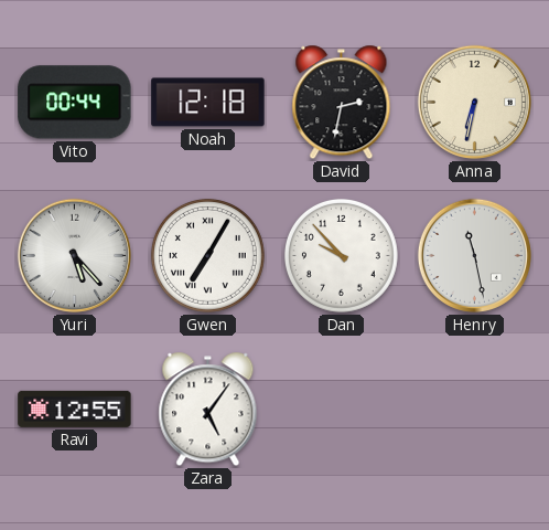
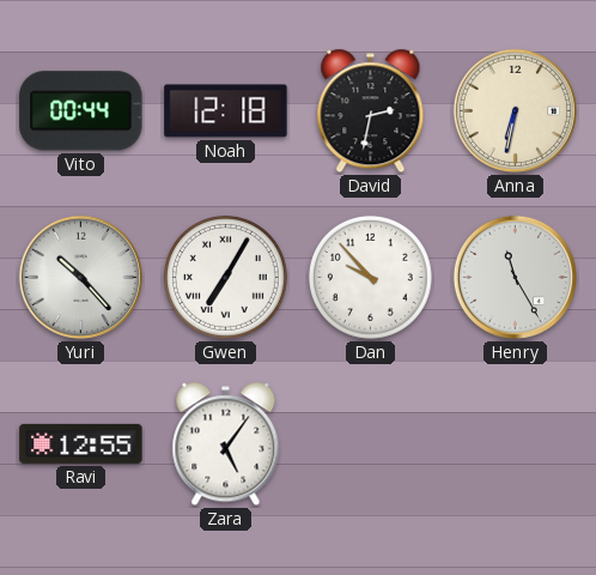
Yuri: 5:23 -> 10:23 (80, 277)
Henry: 11:28 -> 11:25 (515, 277)
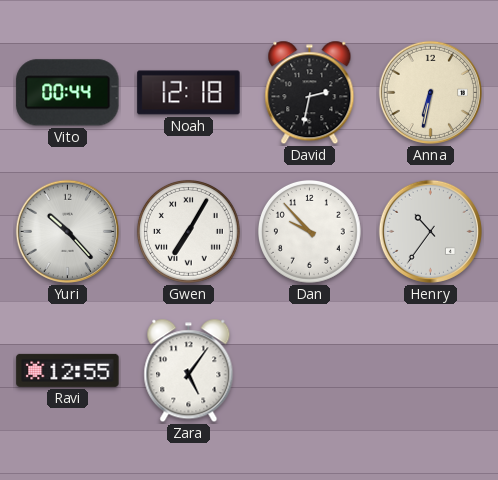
Henry: 11:25 -> 10:36 (430, 231)
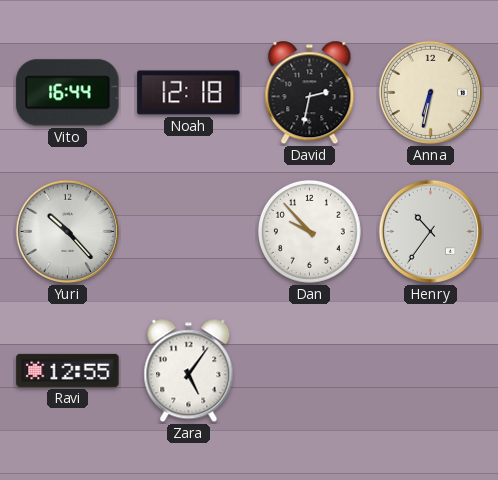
Vito: 00:44 -> 16:44 (68, 93)
Gwen: 7:05 -> none (188, 231)
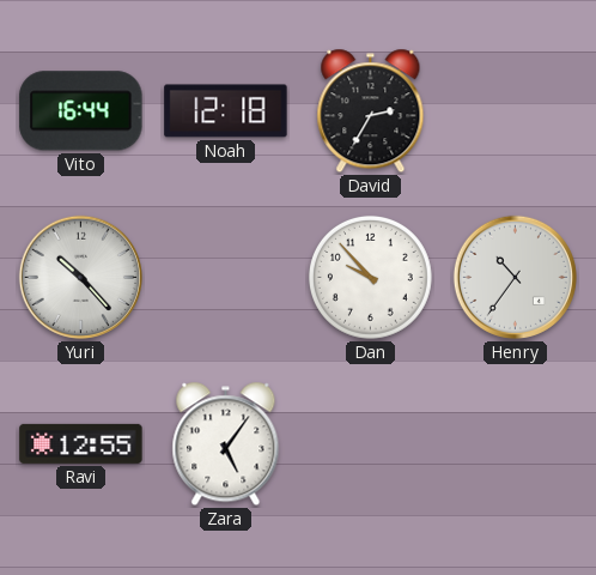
David: 2:32 -> 2:35 (371, 111)
Anna: 6:32 -> none (430, 92)
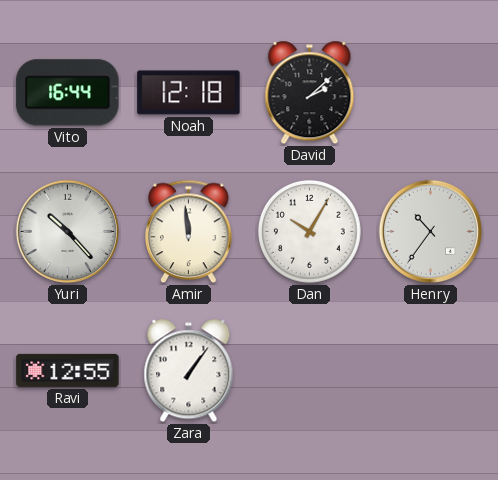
David: 2:35 -> 2:08 (310, 93)
Amir: none -> 11:59 (189, 232)
Dan: 9:53 -> 10:05 (309, 231)
Zara: 5:06 -> 1:06 (189, 371)
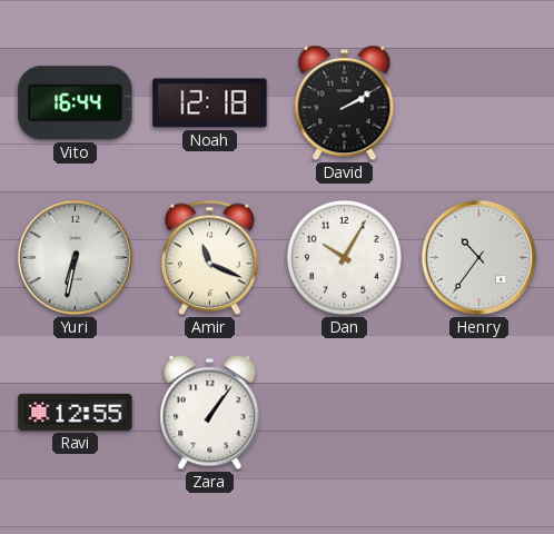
David: 2:08 -> 2:10 (345, 103)
Yuri: 10:23 -> 6:32 (75, 257)
Amir: 11:59 -> 11:19 (210, 258)
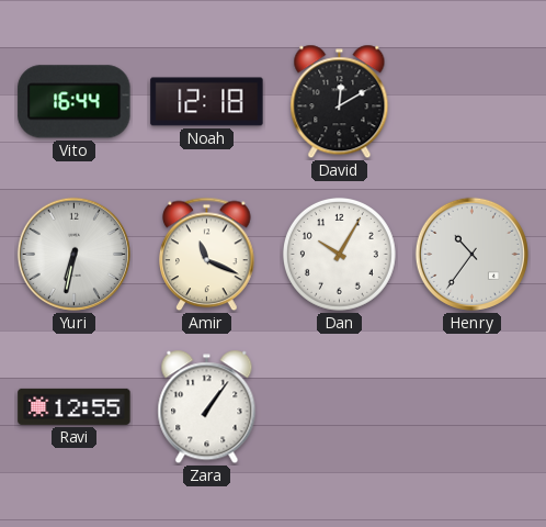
David: 2:10 -> 12:10 (340, 102)
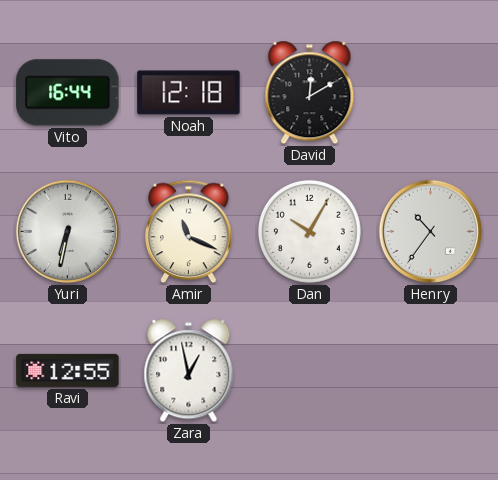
Zara: 1:06 -> 12:58 (189, 371)
